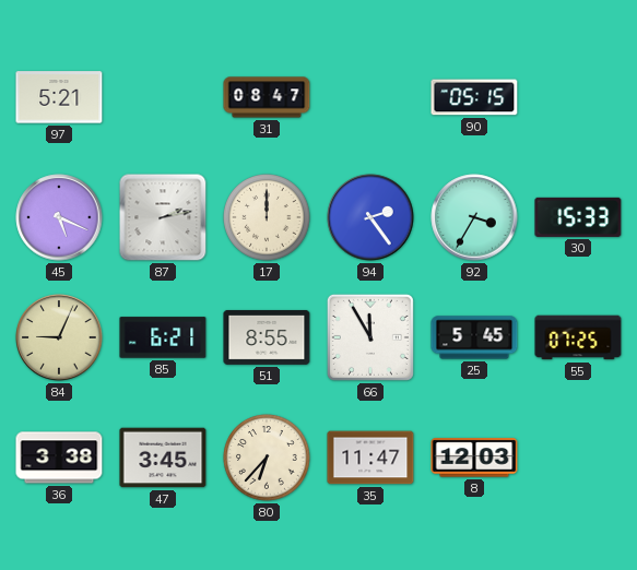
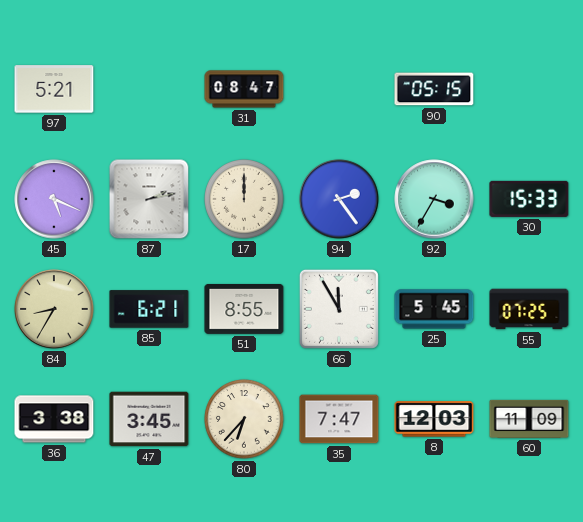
84: 9:04 -> 8:35 (54, 309)
35: 11:47 -> 7:47 (339, 419)
60: none -> 11:09 (529, 419)
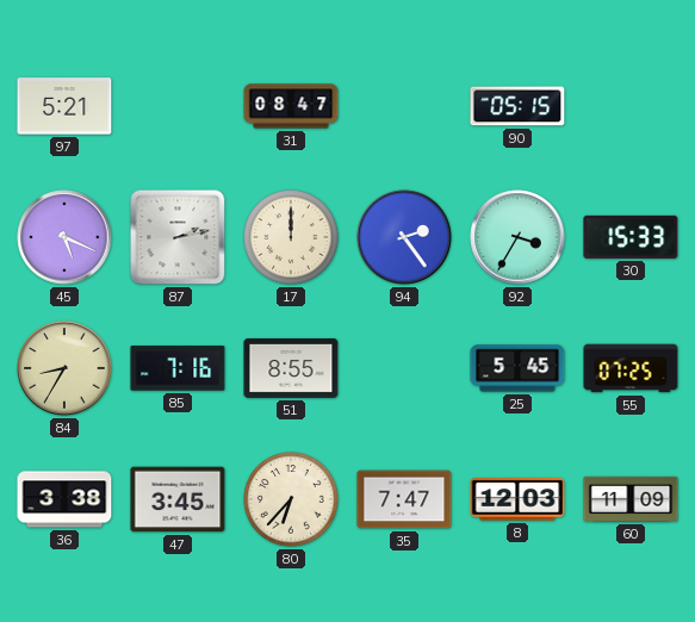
85: 6:21 -> 7:16 (178, 368)
66: 11:55 -> none (339, 309)
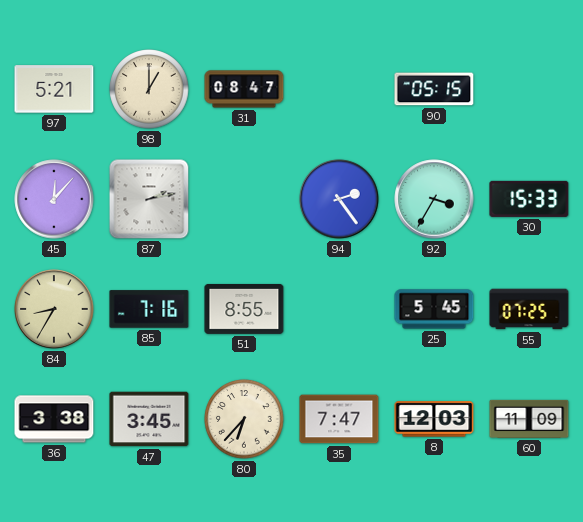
98: none -> 1:00 (149, 89)
45: 5:19 -> 12:07 (54, 199)
17: 12:00 -> none (291, 237)
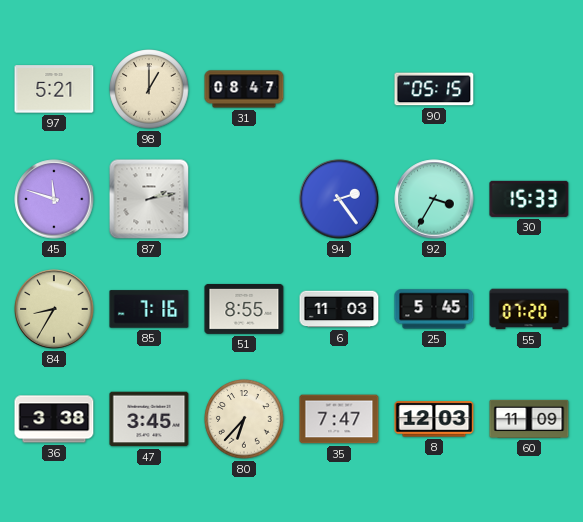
45: 12:07 -> 11:48 (54, 199)
6: none -> 11:03 (339, 309)
55: 07:25 -> 07:20 (529, 309)
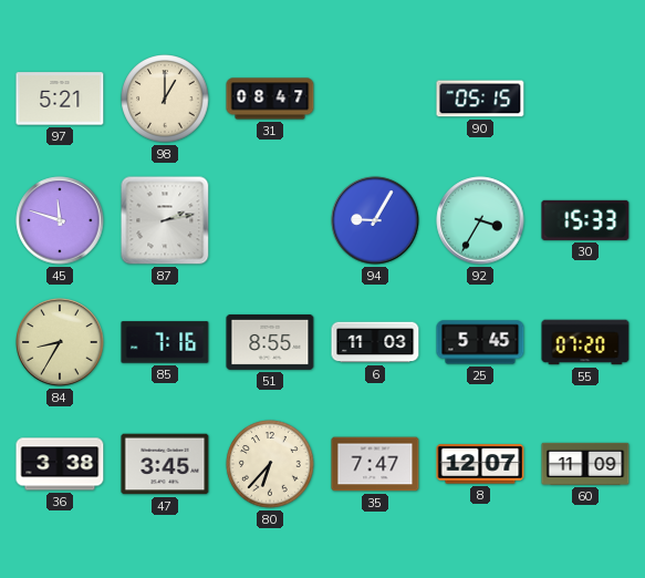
94: 2:24 -> 9:05 (375, 220)
8: 12:03 -> 12:07 (480, 464)
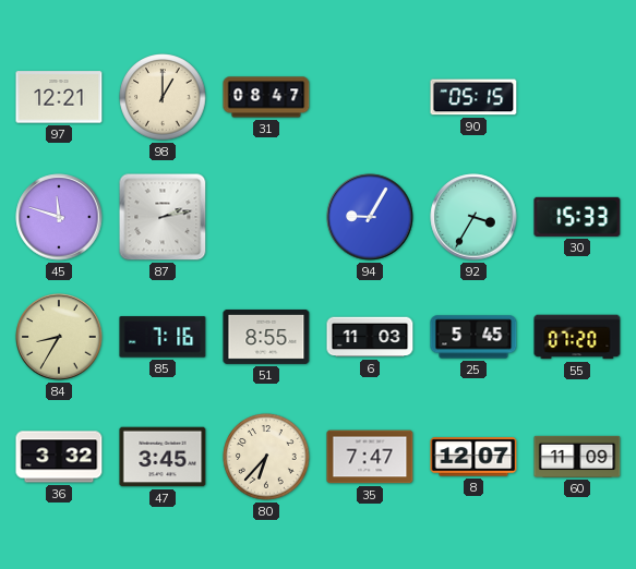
97: 5:21 -> 12:21 (59, 97)
36: 3:38 -> 3:32 (59, 457)
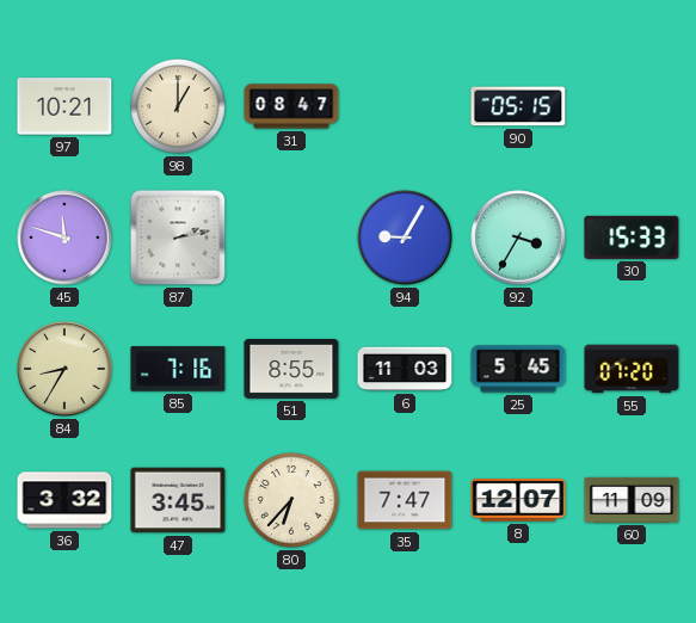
97: 12:21 -> 10:21 (64, 106)
